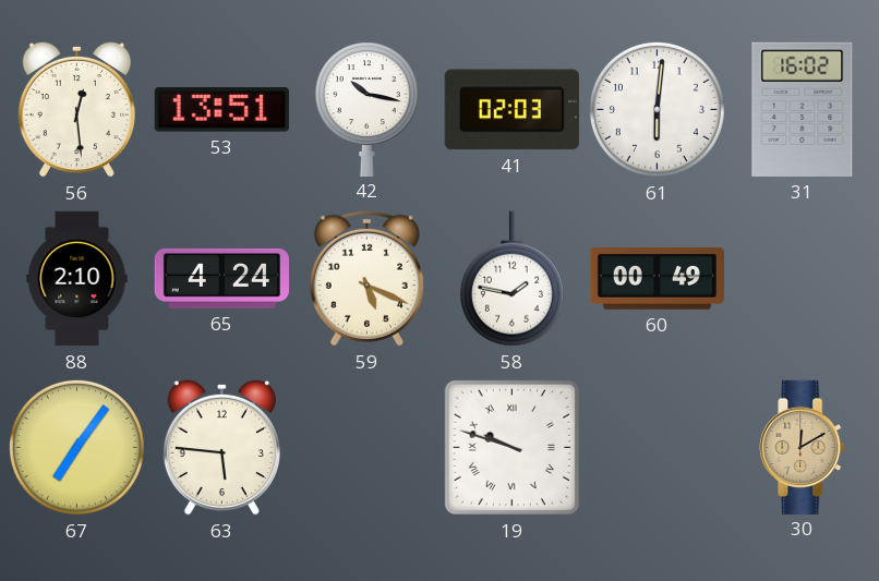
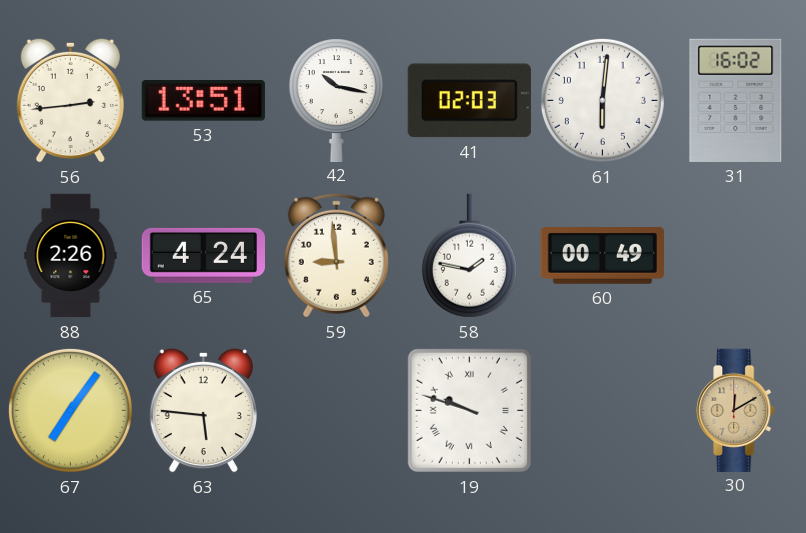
56: 12:29 -> 2:44 (70, 100)
88: 2:10 -> 2:26 (71, 256)
59: 5:19 -> 8:59 (336, 255)
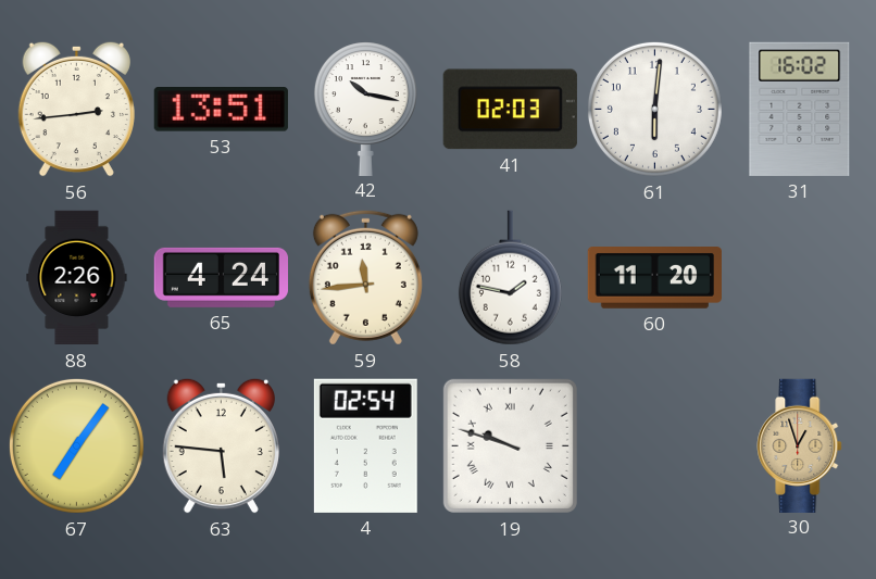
59: 8:59 -> 11:44 (365, 277)
60: 00:49 -> 11:20 (654, 278)
4: none -> 02:54 (365, 445)
30: 12:10 -> 12:57 (800, 445)
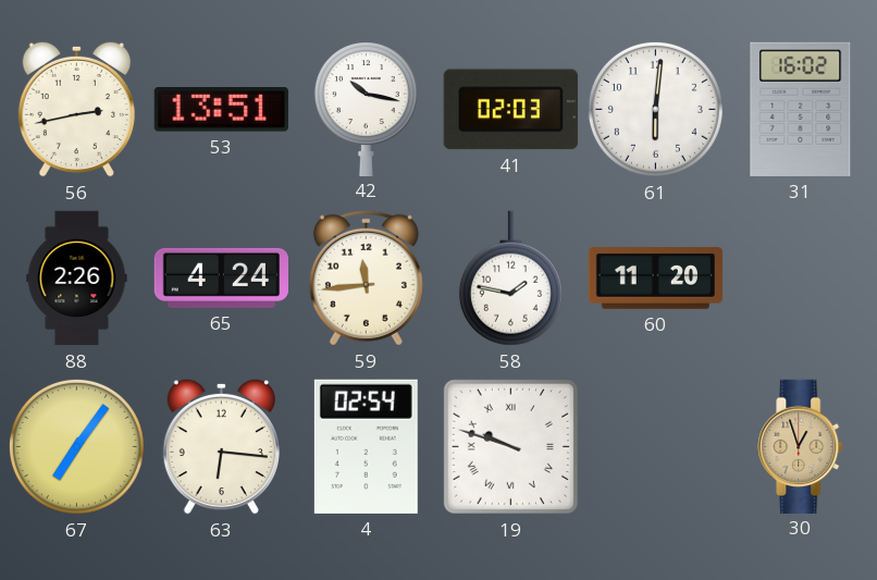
56: 2:44 -> 2:43 (76, 109)
63: 5:46 -> 6:16 (221, 446)
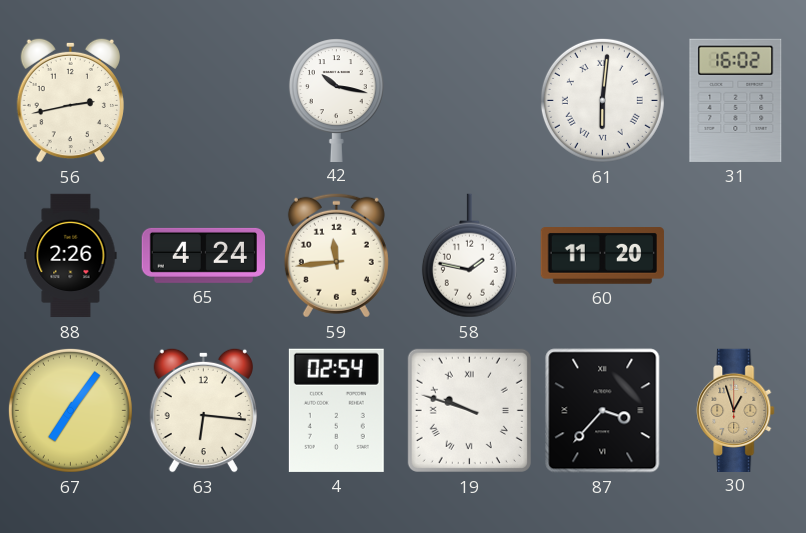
53: 13:51 -> none (221, 110)
41: 02:03 -> none (510, 110)
61 numerals: Arabic -> Roman (602, 100)
87: none -> 3:37 (603, 411)
